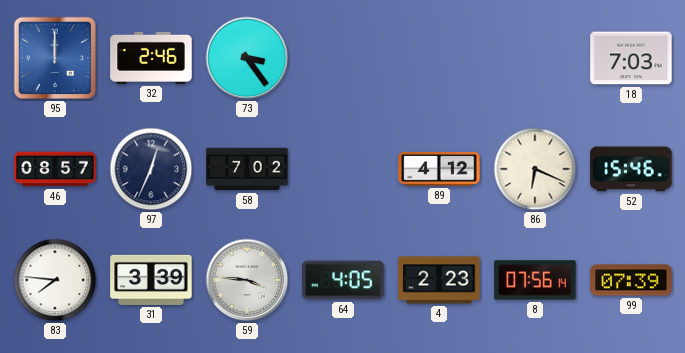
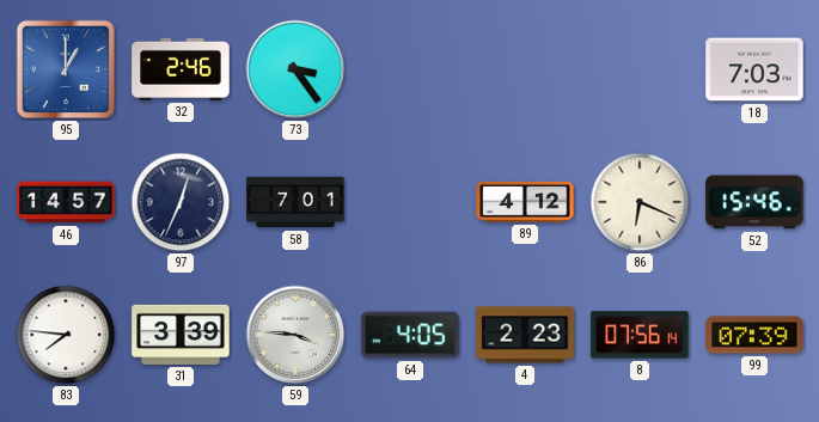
95: 12:00 -> 1:00 (66, 69)
46: 08:57 -> 14:57 (66, 202)
58: 7:02 -> 7:01 (295, 202)
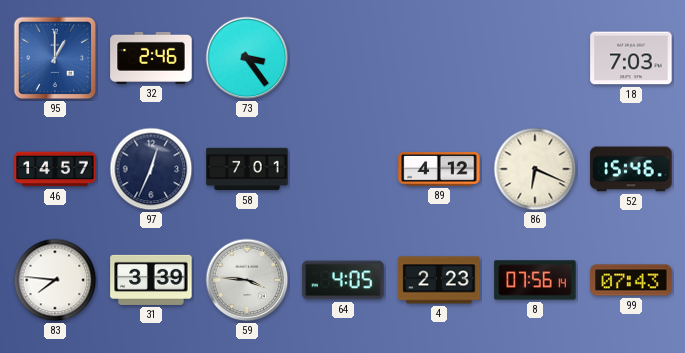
99: 07:39 -> 07:43 (631, 280)
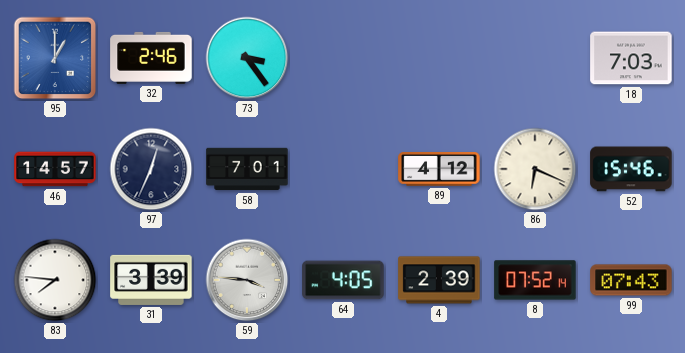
4: 2:23 -> 2:39 (439, 280)
8: 07:56 -> 07:52 (535, 280)
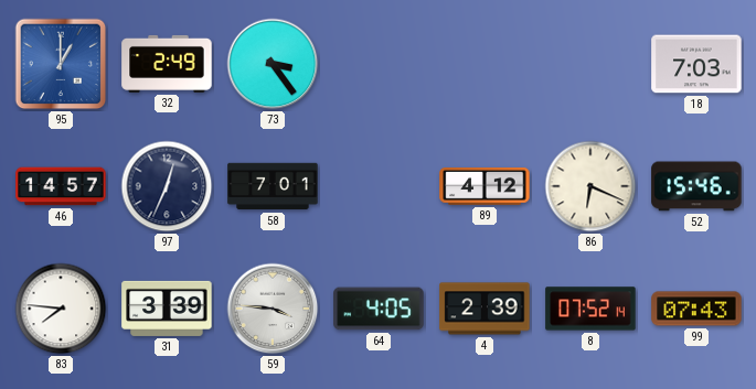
32: 2:46 -> 2:49 (167, 64)
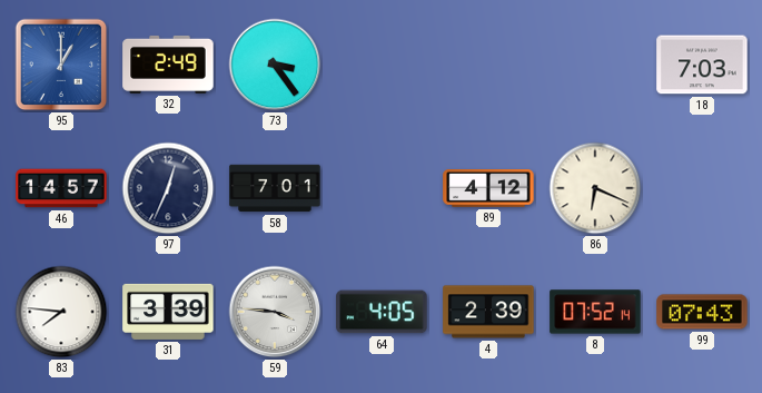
52: 15:46 -> none (696, 186)
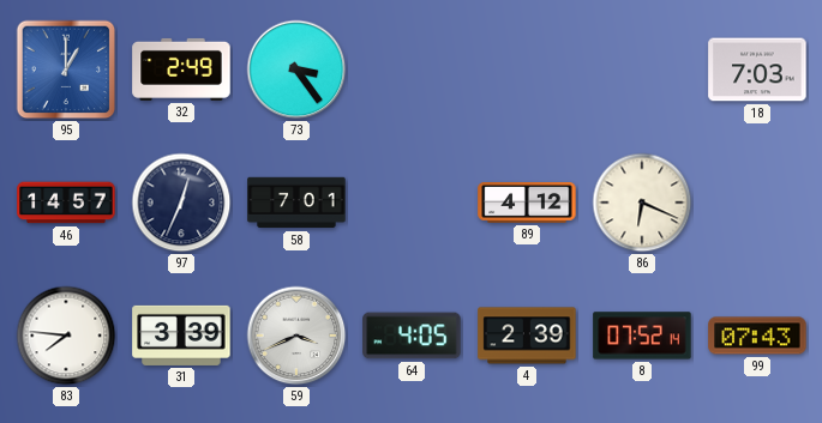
59: 3:46 -> 3:41 (296, 336)
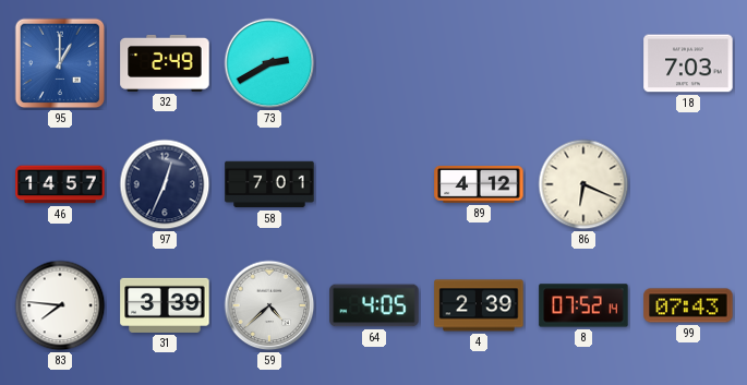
73: 3:24 -> 2:40 (269, 63)
59: 3:41 -> 4:38 (269, 305)
